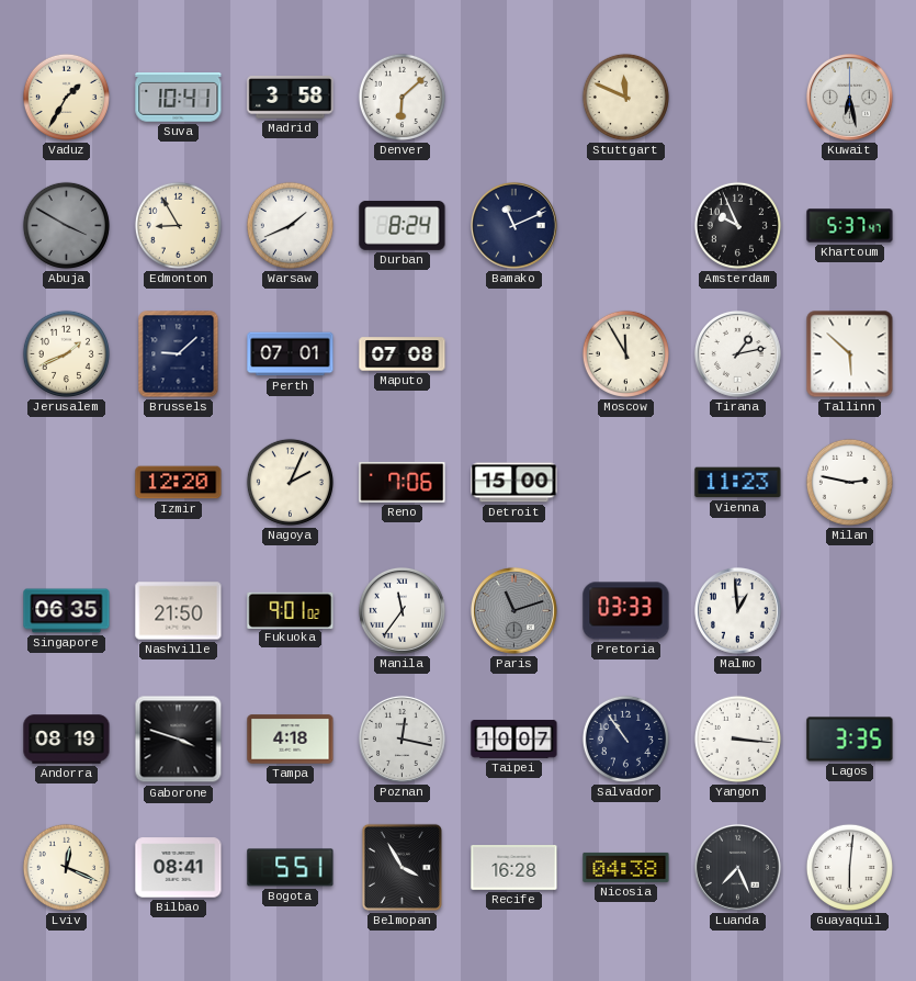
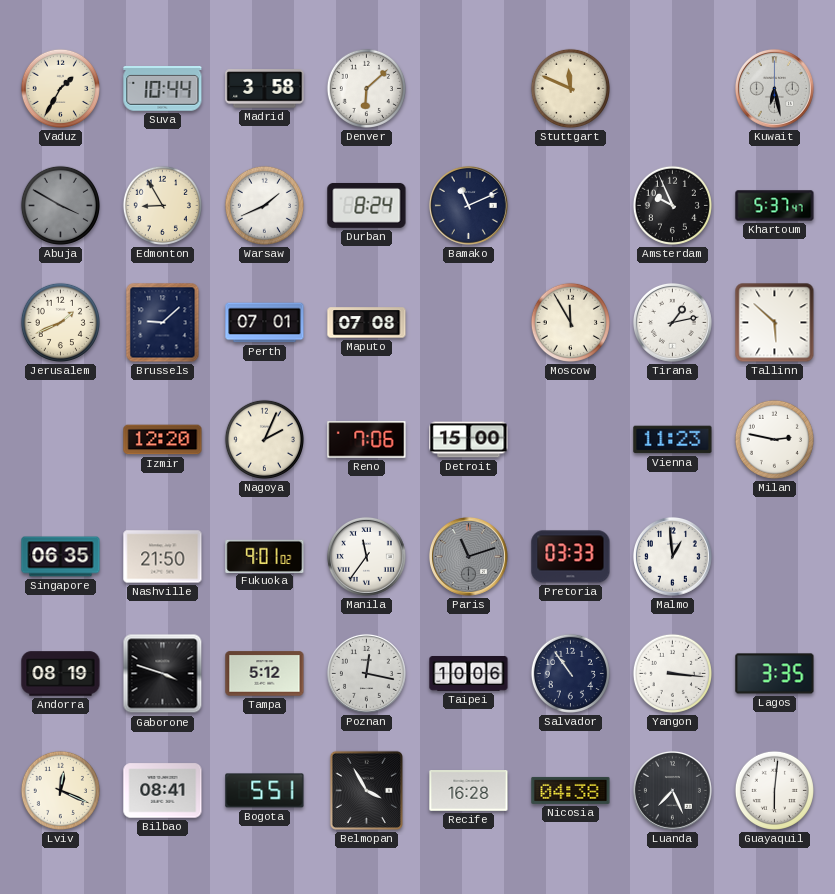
Suva: 10:41 -> 10:44 (163, 89)
Tampa: 4:18 -> 5:12 (265, 674)
Taipei: 10:07 -> 10:06 (469, 674)
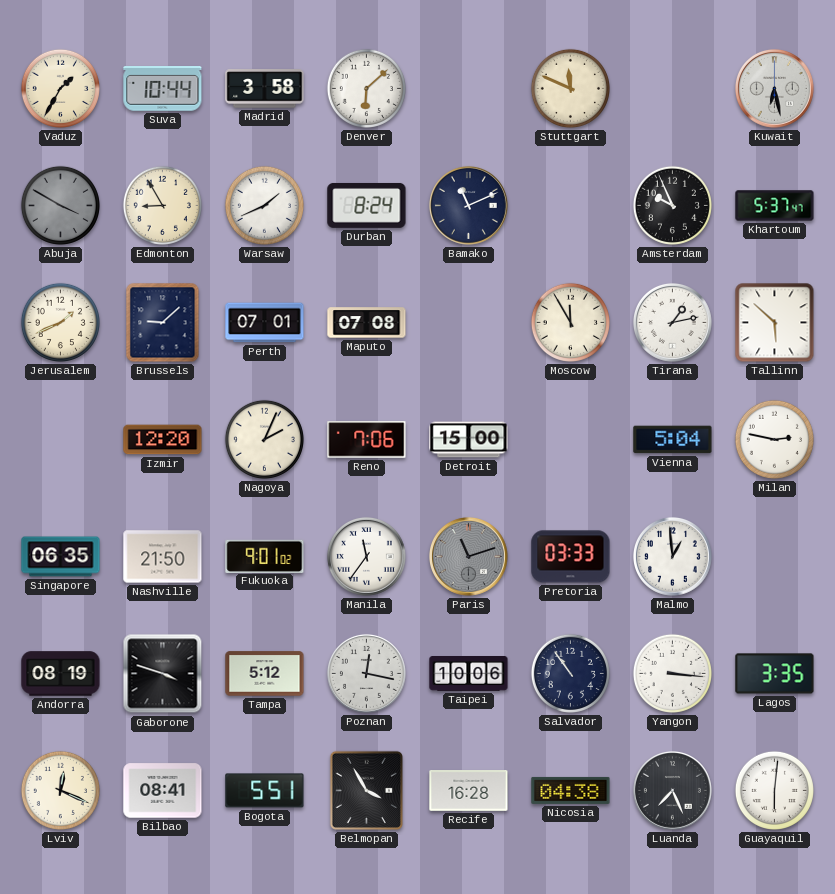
Vienna: 11:23 -> 5:04 (673, 440)
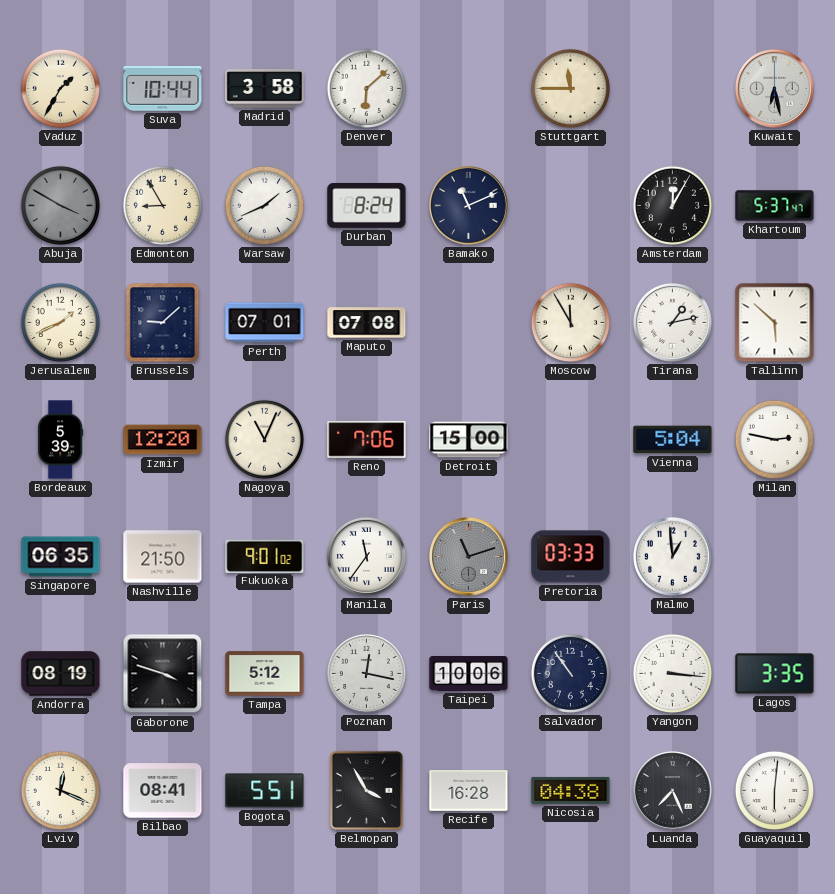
Stuttgart: 11:49 -> 11:45 (570, 88)
Amsterdam: 9:56 -> 12:05 (672, 205)
Bordeaux: none -> 5:39 (61, 440)
Nagoya: 2:04 -> 11:04 (264, 439)
